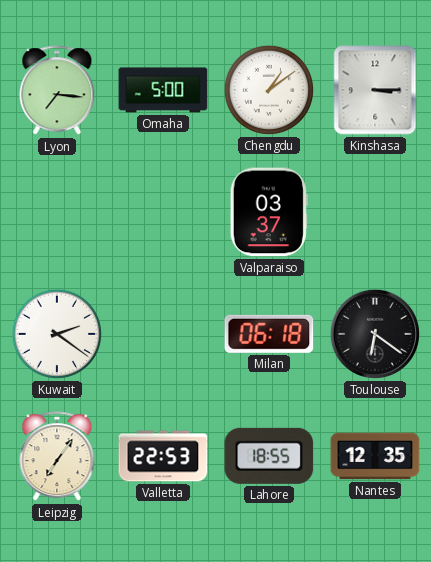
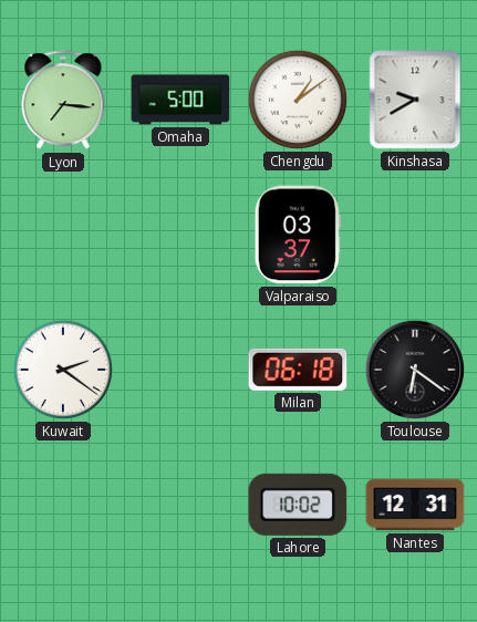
Kinshasa: 3:15 -> 9:40 (415, 100)
Leipzig: 7:06 -> none (57, 457)
Valletta: 22:53 -> none (163, 456)
Lahore: 18:55 -> 10:02 (298, 505)
Nantes: 12:35 -> 12:31 (415, 505)
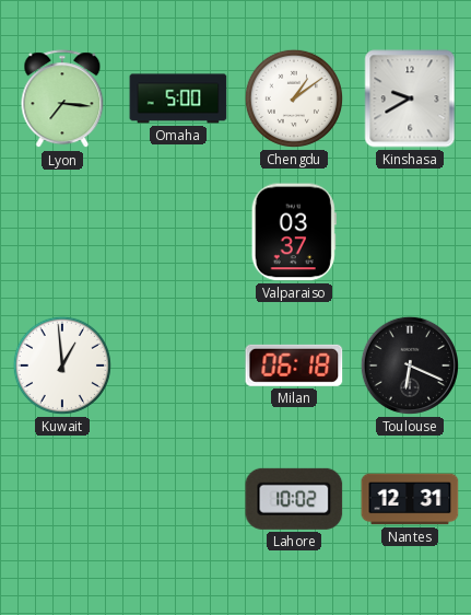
Kuwait: 2:21 -> 12:59 (62, 365)
Toulouse: 6:21 -> 6:19 (410, 365)
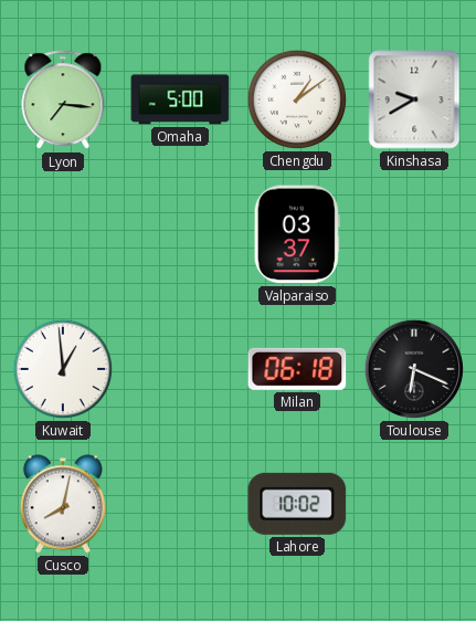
Cusco: none -> 8:02 (63, 504)
Nantes: 12:31 -> none (410, 499)
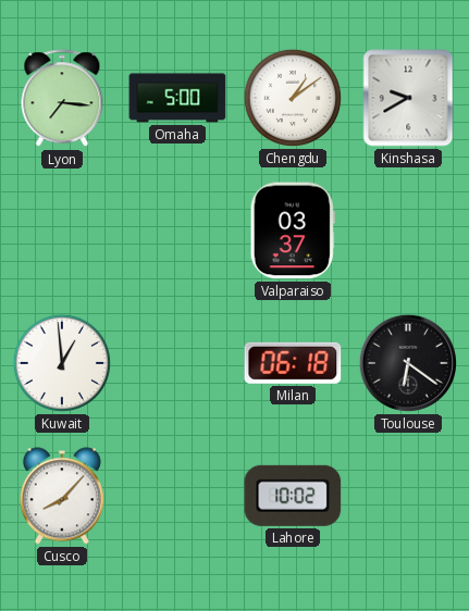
Toulouse: 6:19 -> 6:21 (408, 363)
Cusco: 8:02 -> 8:07 (62, 496)
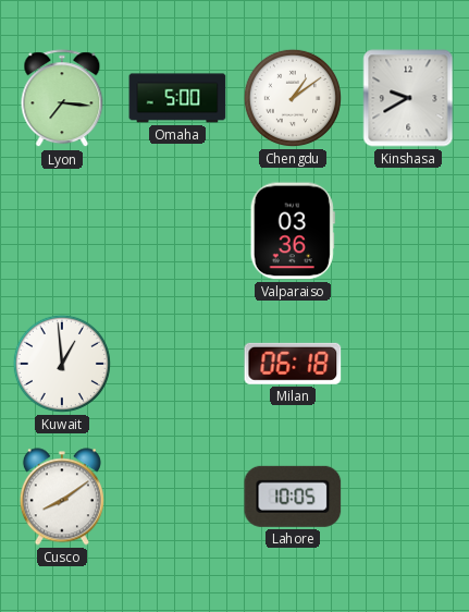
Valparaiso: 03:37 -> 03:36 (293, 231)
Toulouse: 6:21 -> none (408, 363)
Cusco: 8:07 -> 8:09 (62, 497)
Lahore: 10:02 -> 10:05 (293, 497)
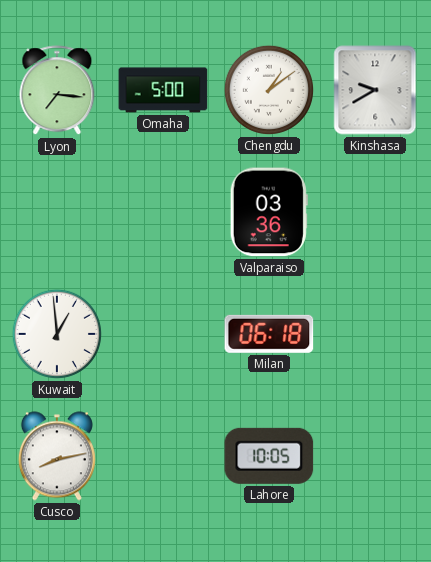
Cusco: 8:09 -> 8:13 (57, 456)
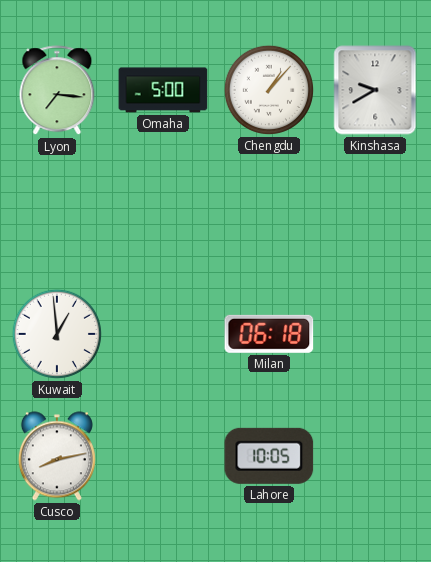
Chengdu: 1:09 -> 1:07 (269, 90)
Valparaiso: 03:36 -> none (269, 212)
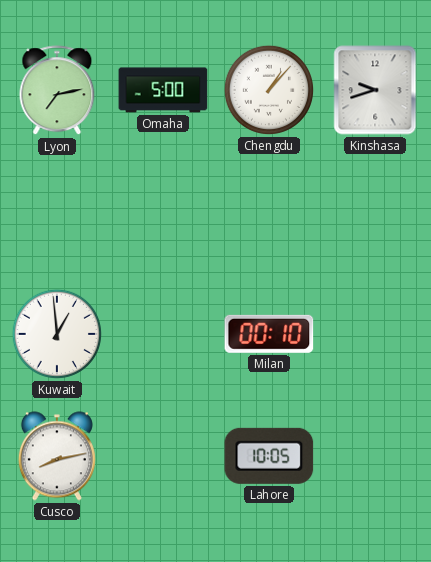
Lyon: 7:16 -> 7:13 (57, 91)
Kinshasa: 9:40 -> 9:42 (375, 90)
Milan: 06:18 -> 00:10 (269, 334)
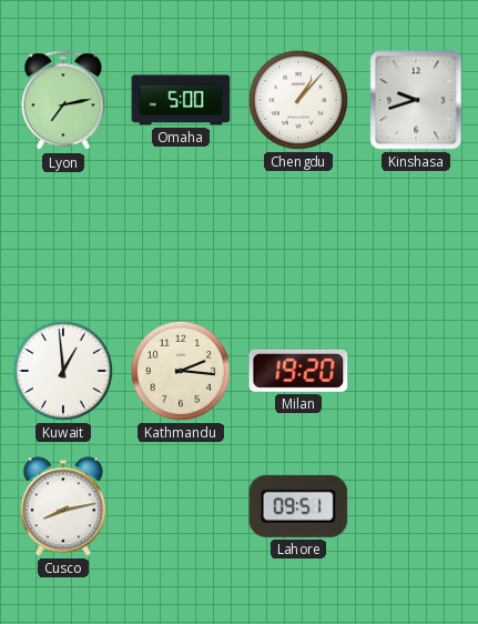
Kathmandu: none -> 2:16 (181, 371)
Milan: 00:10 -> 19:20 (298, 371)
Lahore: 10:05 -> 09:51 (298, 506)
